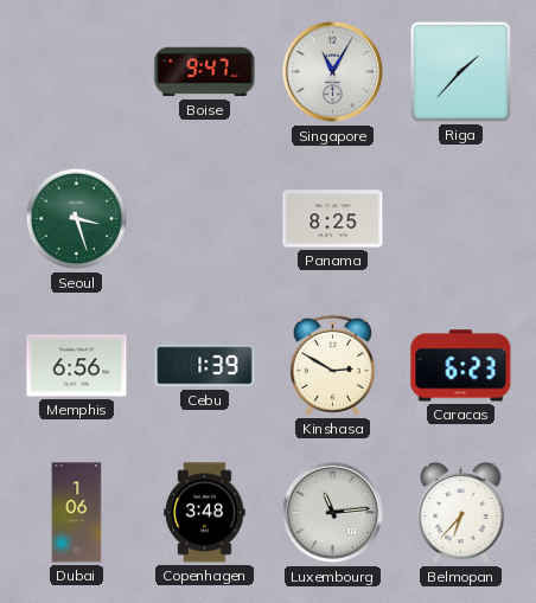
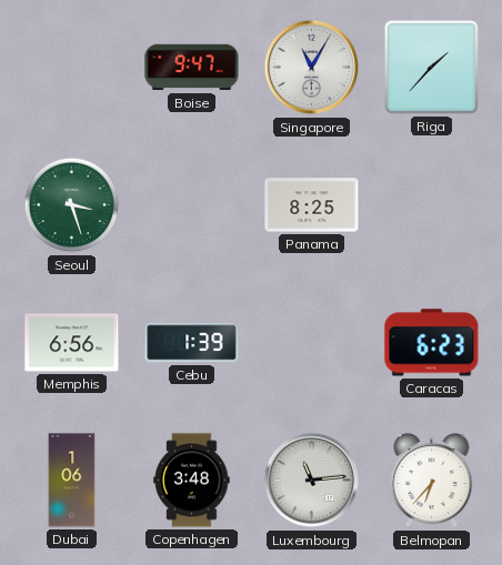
Kinshasa: 2:50 -> none (332, 365)
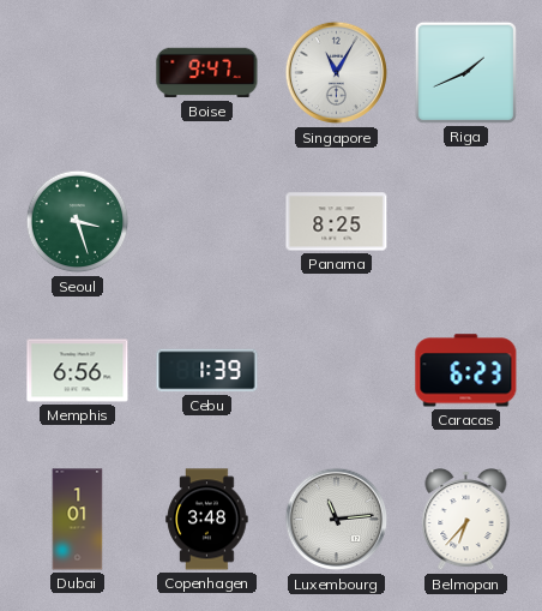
Riga: 1:37 -> 1:41 (465, 72)
Dubai: 1:06 -> 1:01 (78, 520)
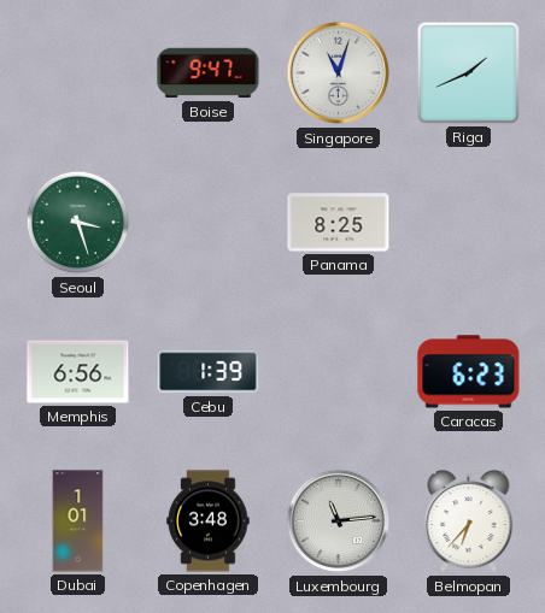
Singapore: 11:05 -> 11:03 (339, 73)
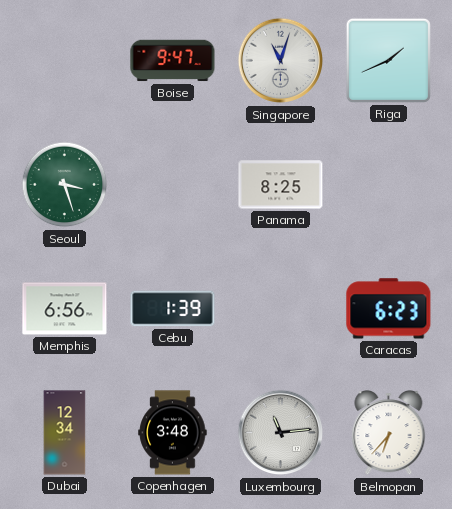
Dubai: 1:01 -> 12:34 (65, 433)
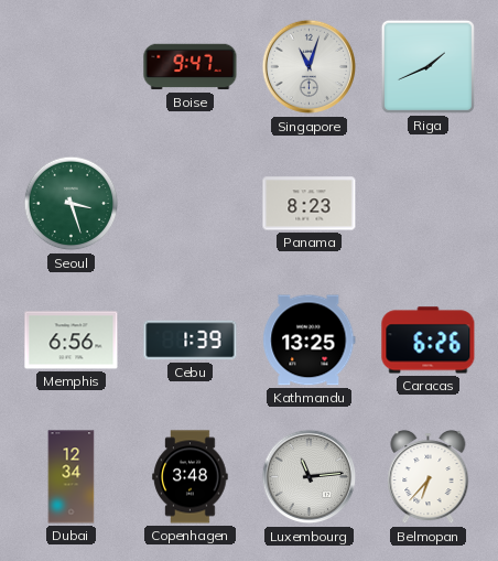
Panama: 8:25 -> 8:23 (310, 204)
Kathmandu: none -> 13:25 (310, 341)
Caracas: 6:23 -> 6:26 (429, 341)
